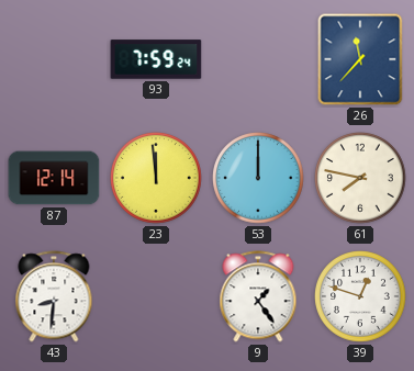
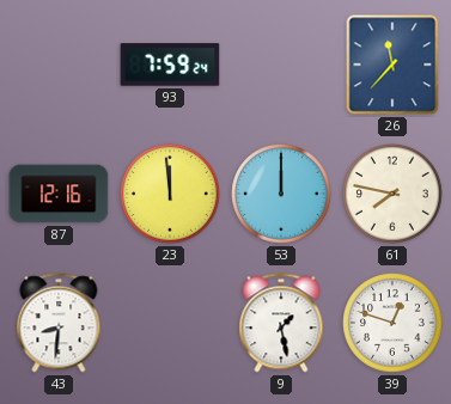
87: 12:14 -> 12:16 (59, 194)
9: 1:24 -> 1:28 (281, 323)
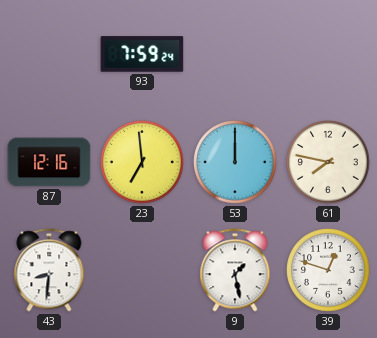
26: 11:37 -> none (392, 65)
23: 11:59 -> 6:59 (142, 162)
